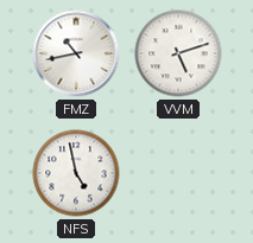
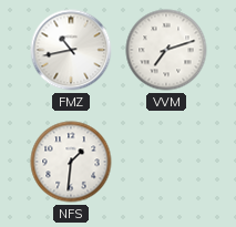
VVM: 5:12 -> 7:12 (166, 50)
NFS: 4:58 -> 1:31 (71, 162)
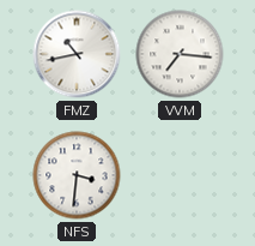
VVM: 7:12 -> 7:16 (180, 54)
NFS: 1:31 -> 3:31 (77, 175)
